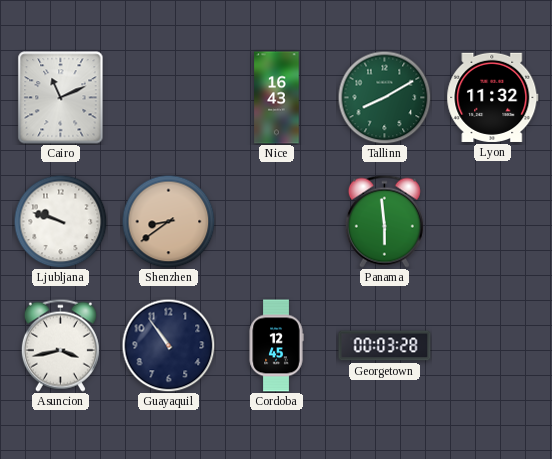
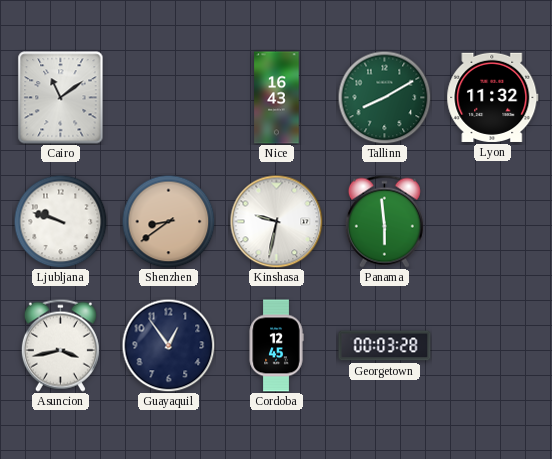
Cairo: 11:11 -> 11:09 (61, 98)
Kinshasa: none -> 9:32 (276, 221)
Guayaquil: 10:54 -> 12:54 (168, 345)
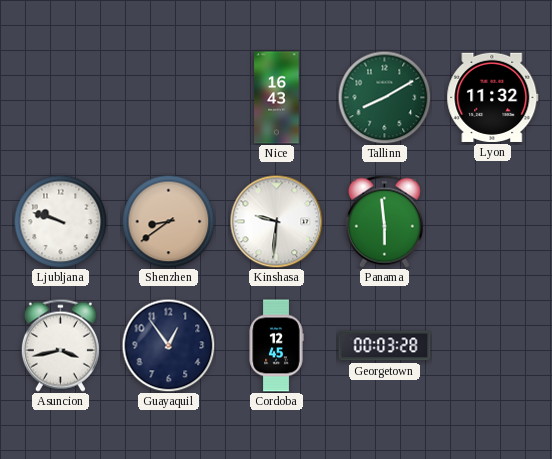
Cairo: 11:09 -> none (61, 98)
Kinshasa: 9:32 -> 9:31 (276, 221)
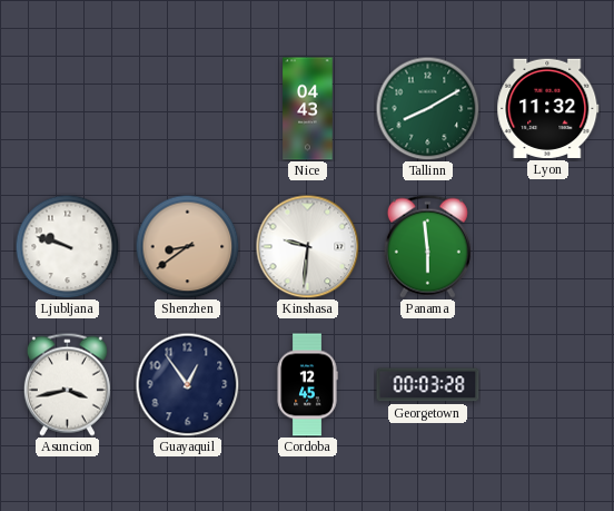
Nice: 16:43 -> 04:43 (308, 109)
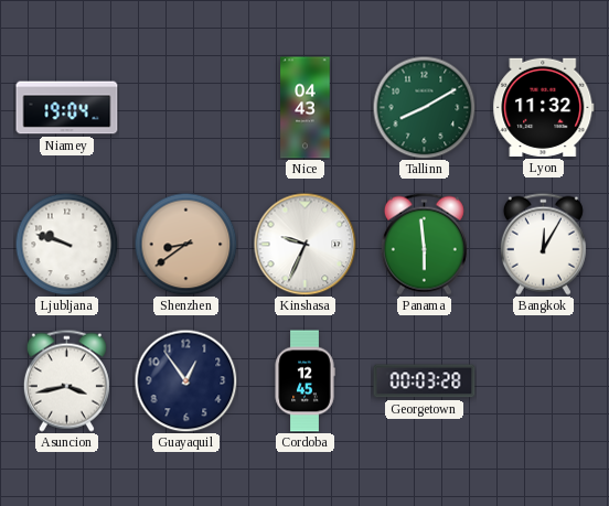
Niamey: none -> 19:04 (67, 108)
Kinshasa: 9:31 -> 9:34 (304, 244)
Bangkok: none -> 12:05 (543, 244)
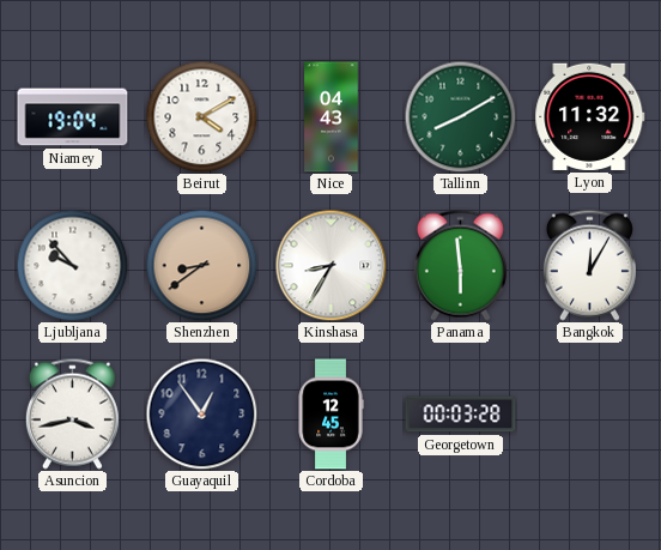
Beirut: none -> 4:10 (201, 116)
Ljubljana: 9:48 -> 9:53 (72, 265)
Kinshasa: 9:34 -> 8:35 (330, 265)
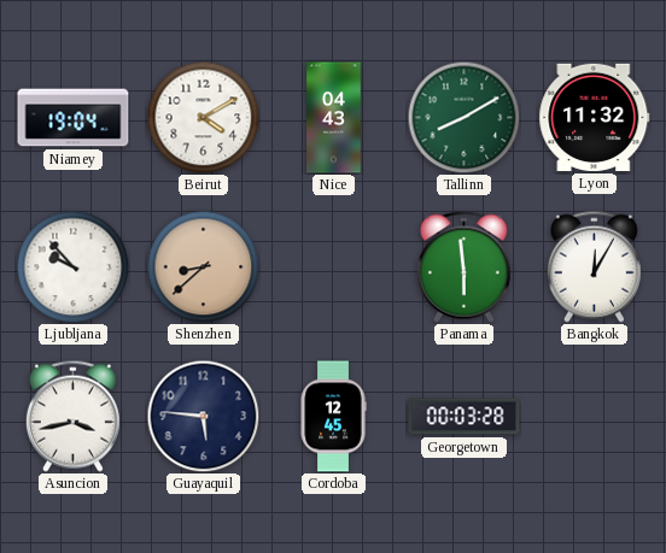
Shenzhen: 8:39 -> 8:38 (203, 266)
Kinshasa: 8:35 -> none (330, 265)
Guayaquil: 12:54 -> 5:46 (203, 416)
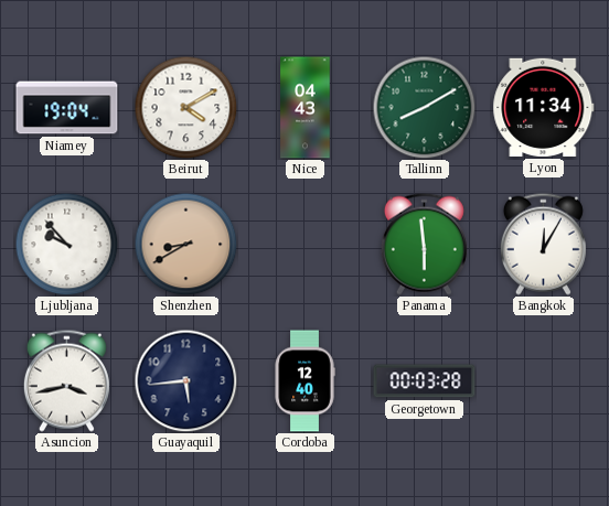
Lyon: 11:32 -> 11:34 (544, 107)
Shenzhen: 8:38 -> 8:40 (185, 244)
Guayaquil: 5:46 -> 5:44 (185, 380)
Cordoba: 12:45 -> 12:40 (304, 381)
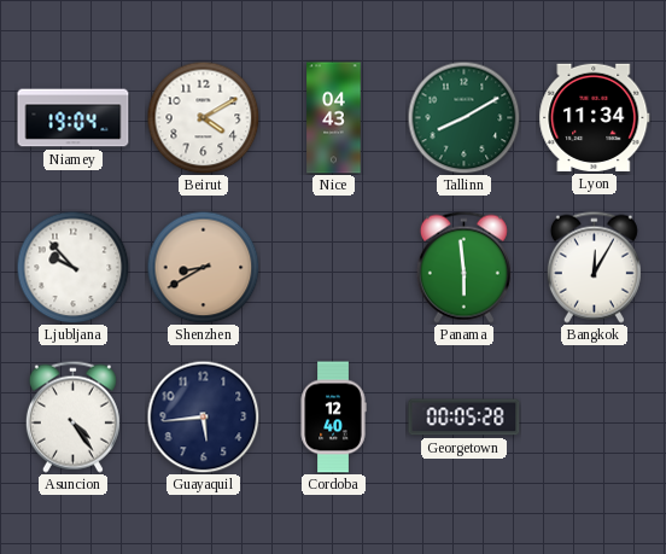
Asuncion: 3:43 -> 4:24 (72, 416)
Georgetown: 00:03 -> 00:05 (465, 418)
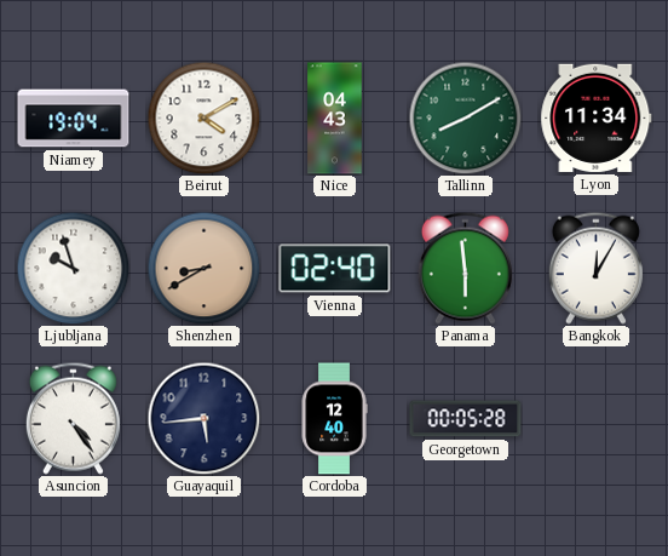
Ljubljana: 9:53 -> 9:57 (73, 268)
Vienna: none -> 02:40 (335, 269)
